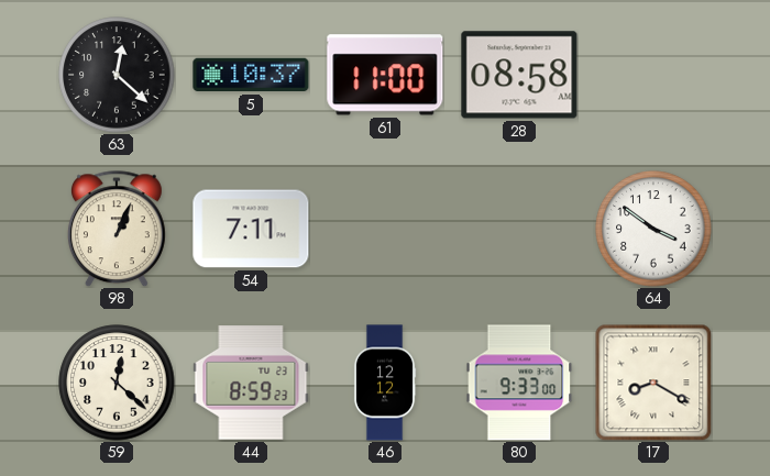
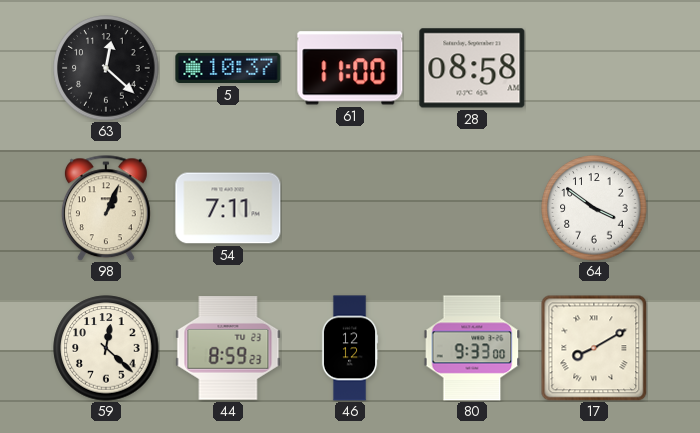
17: 8:20 -> 8:10 (594, 348)
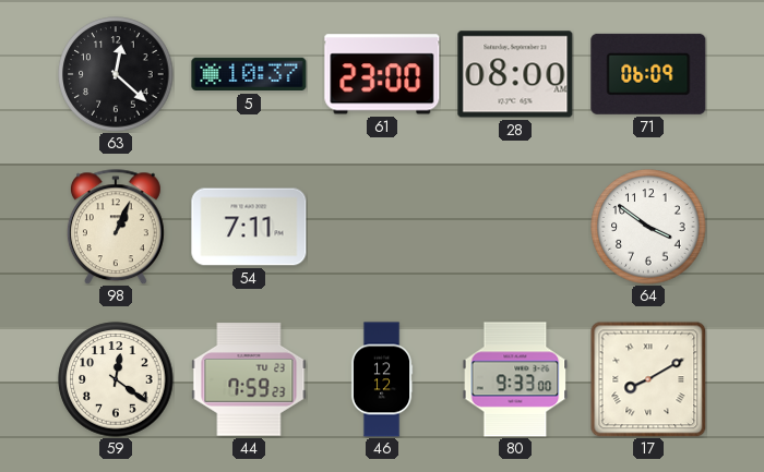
61: 11:00 -> 23:00 (382, 74)
28: 08:58 -> 08:00 (515, 74)
71: none -> 06:09 (648, 74)
59: 12:22 -> 12:21 (116, 379)
44: 8:59 -> 7:59 (249, 379)
